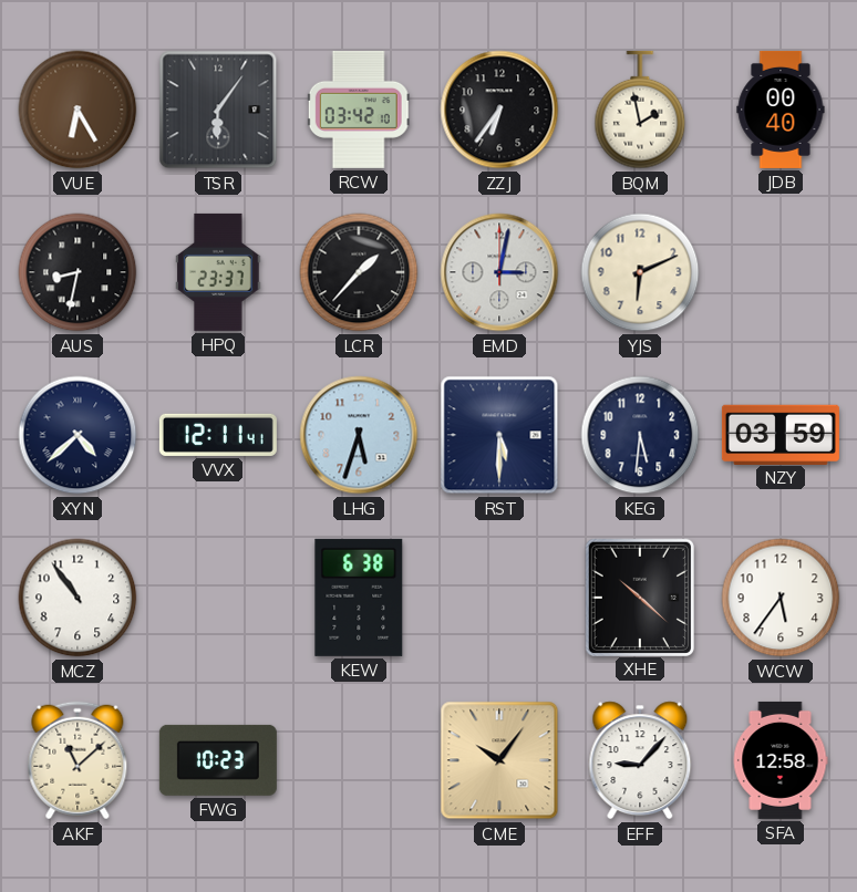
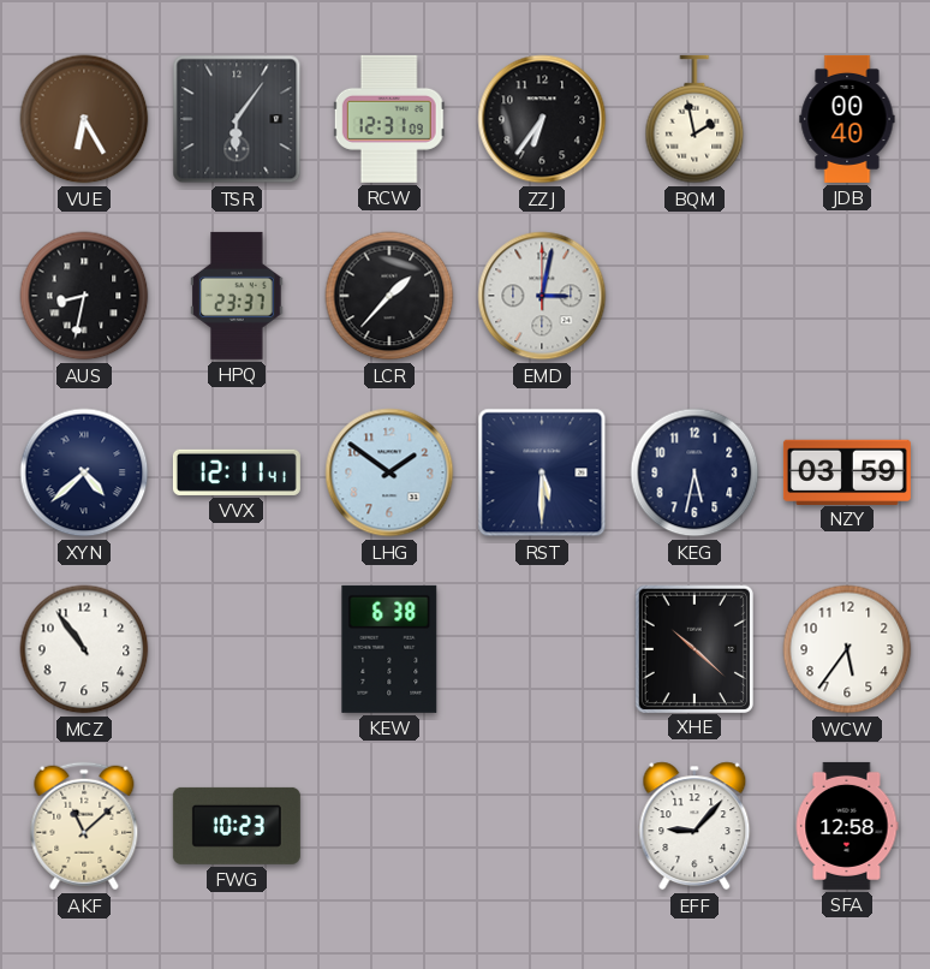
RCW: 03:42 -> 12:31 (389, 119)
YJS: 6:11 -> none (640, 272)
LHG: 5:33 -> 1:51 (389, 472)
KEG: 5:31 -> 5:32 (694, 472)
CME: 10:06 -> none (499, 760)
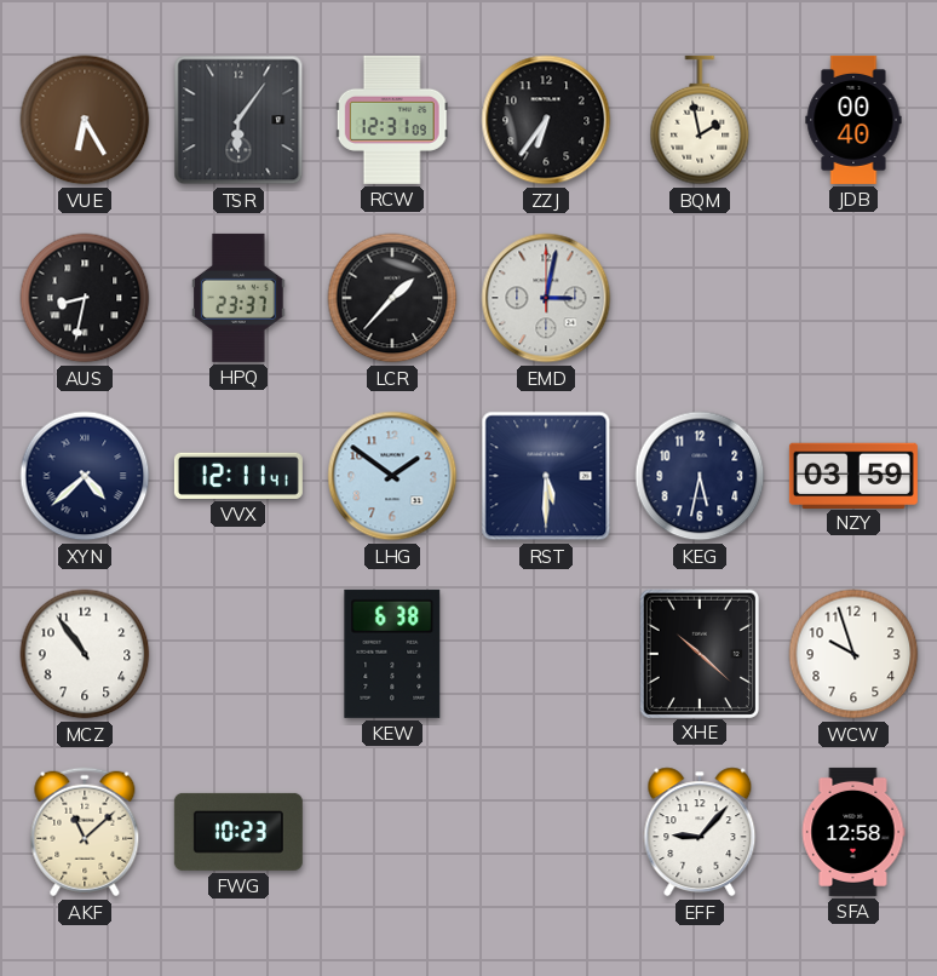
WCW: 5:36 -> 9:57 (853, 654)
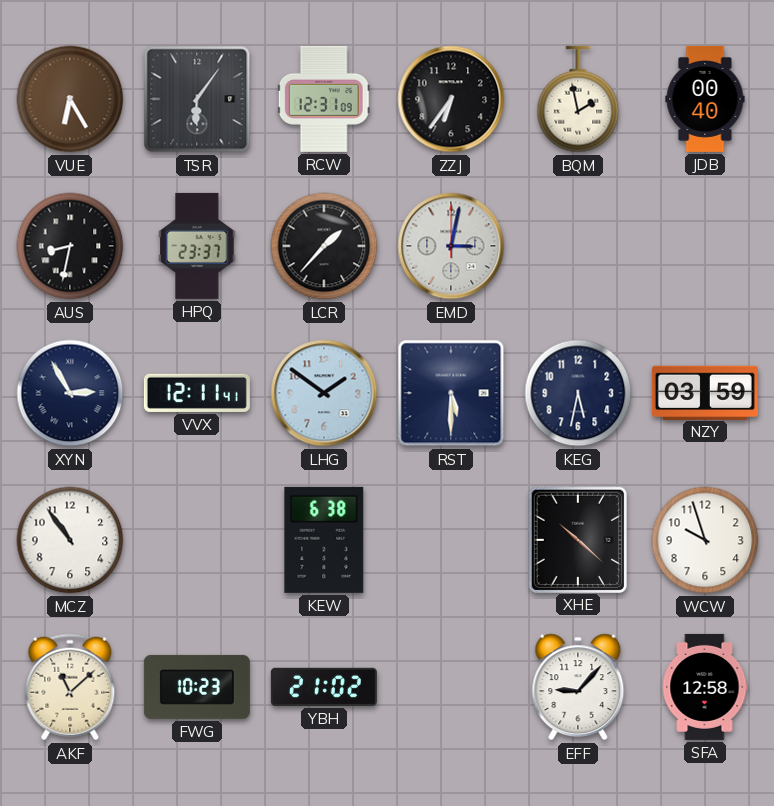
XYN: 4:38 -> 2:55 (70, 393)
YBH: none -> 21:02 (324, 687)
